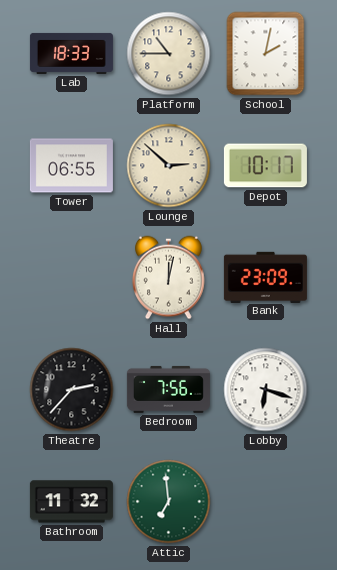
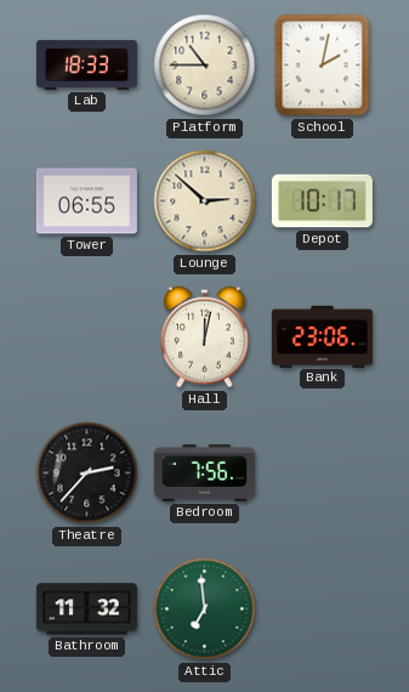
Bank: 23:09 -> 23:06 (322, 336)
Lobby: 6:18 -> none (266, 390)
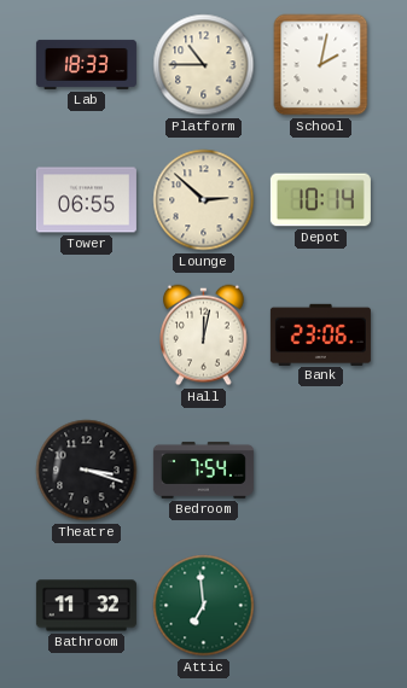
Depot: 10:17 -> 10:14 (320, 200)
Theatre: 2:37 -> 3:18 (87, 471)
Bedroom: 7:56 -> 7:54 (203, 470)
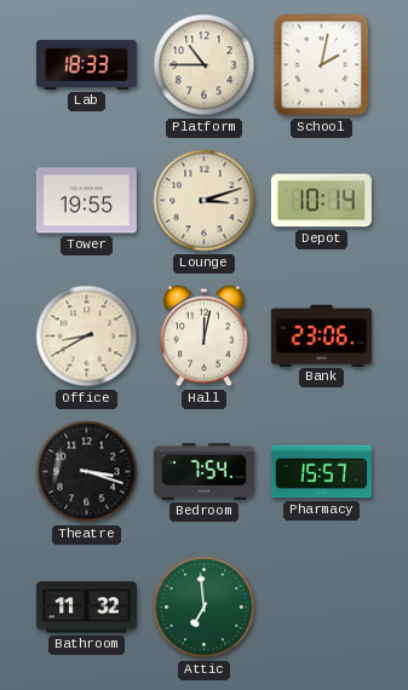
Tower: 06:55 -> 19:55 (86, 201)
Lounge: 2:52 -> 3:12 (205, 201)
Office: none -> 8:40 (87, 337)
Pharmacy: none -> 15:57 (321, 472)
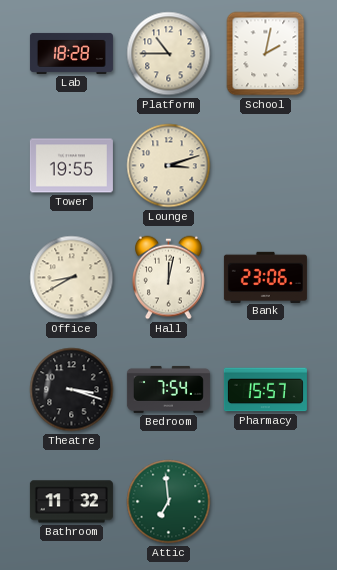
Lab: 18:33 -> 18:28 (71, 53)
Depot: 10:14 -> none (321, 201)
